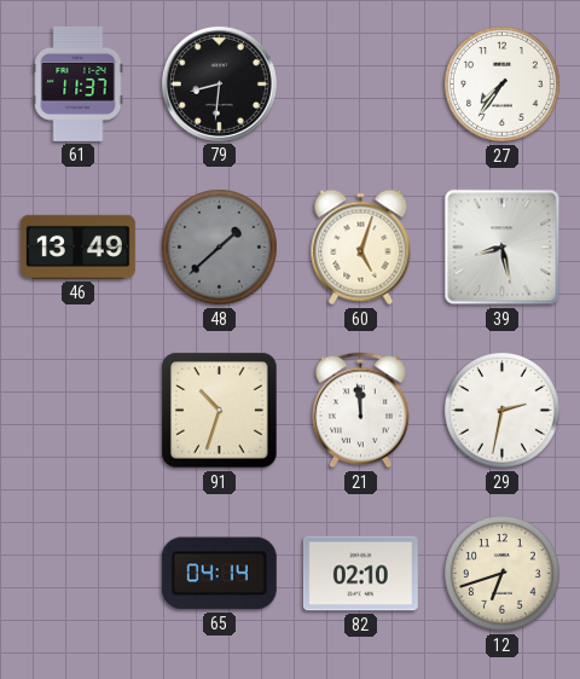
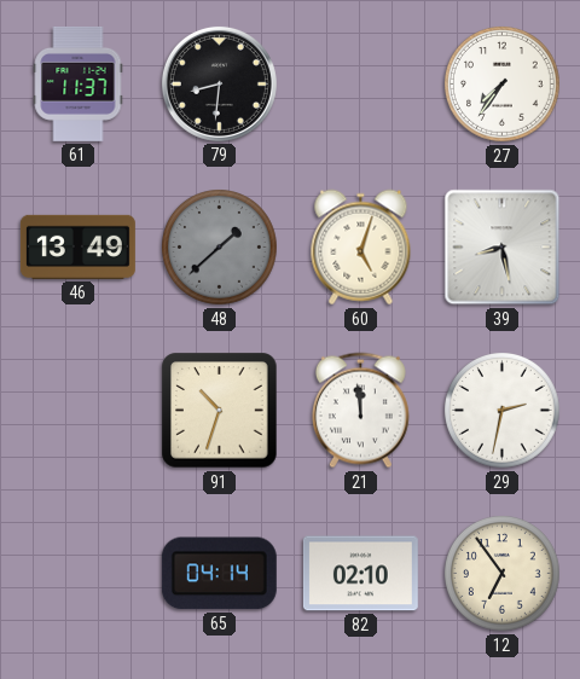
12: 6:42 -> 6:54 (503, 574)
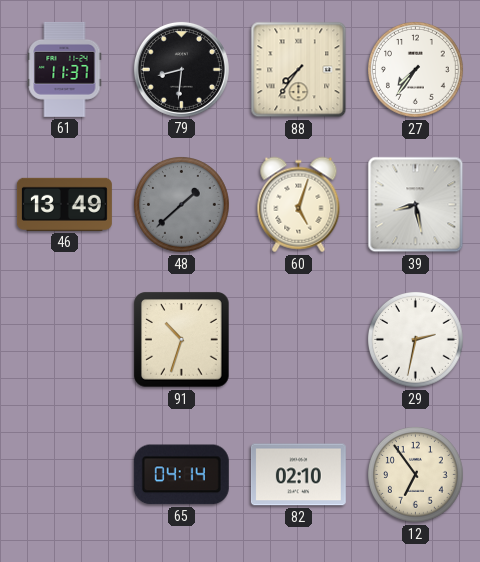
88: none -> 7:36 (299, 70)
21: 11:59 -> none (360, 411)
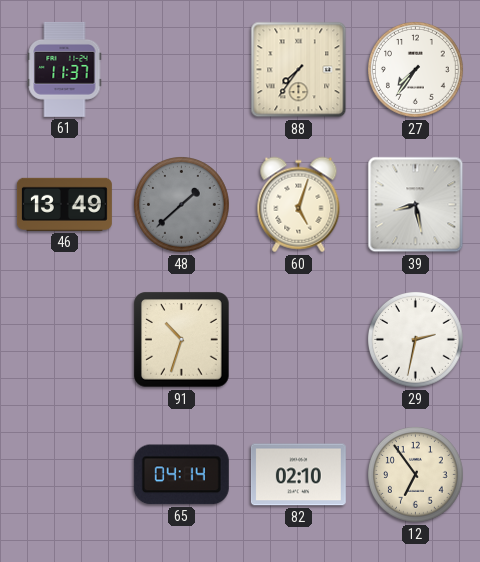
79: 8:31 -> none (181, 69)
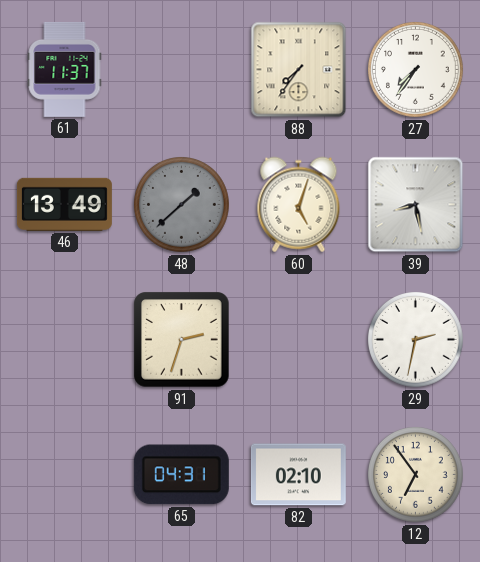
91: 10:33 -> 2:33 (182, 340)
65: 04:14 -> 04:31 (181, 475)
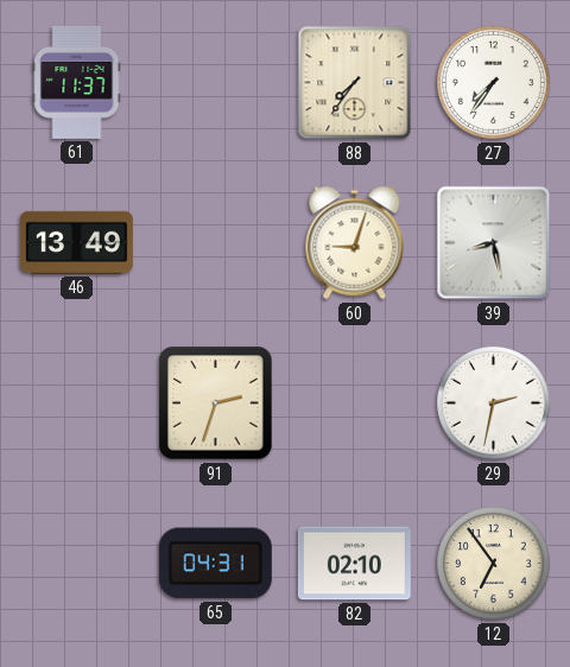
48: 1:38 -> none (182, 205)
60: 5:03 -> 9:03 (355, 243)
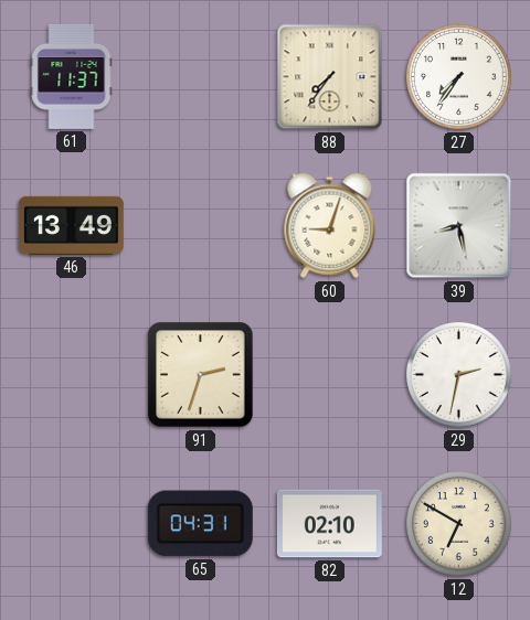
12: 6:54 -> 6:50 (459, 524)
